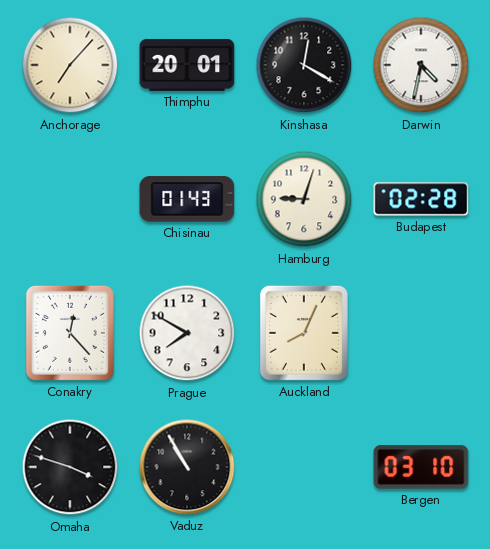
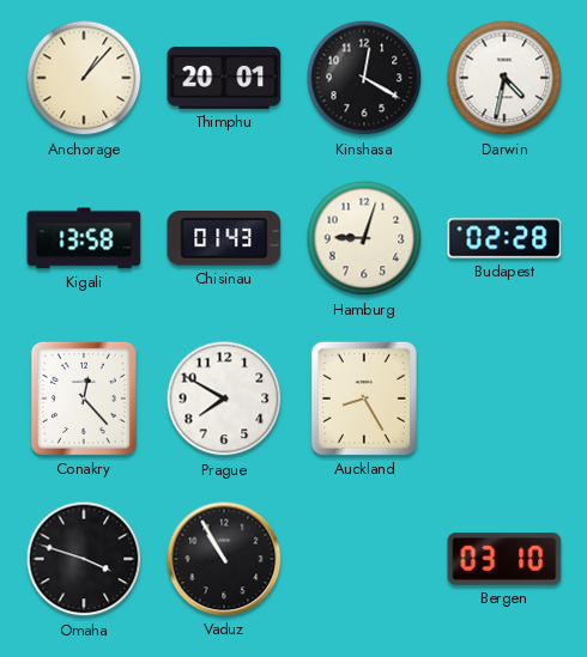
Anchorage: 7:07 -> 1:07 (84, 78)
Kigali: none -> 13:58 (84, 238)
Auckland: 8:04 -> 8:25 (364, 399)
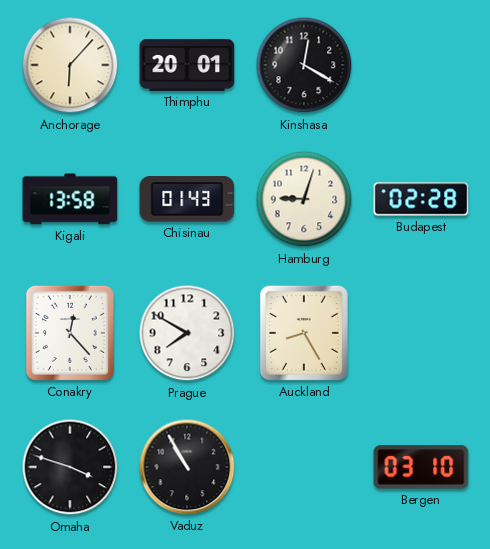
Anchorage: 1:07 -> 6:07 (70, 65)
Darwin: 4:32 -> none (504, 78)
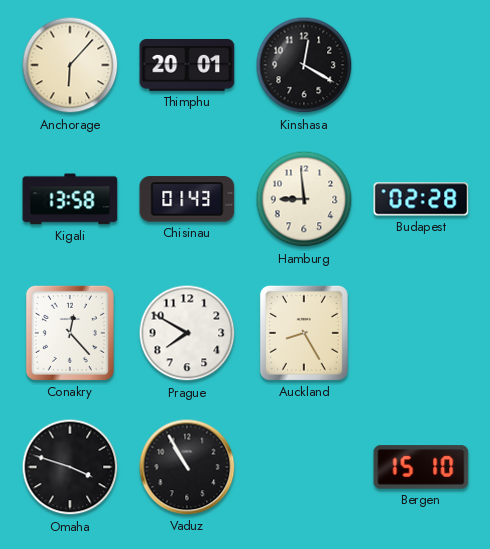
Hamburg: 9:03 -> 8:59 (304, 199)
Bergen: 03:10 -> 15:10 (421, 467)
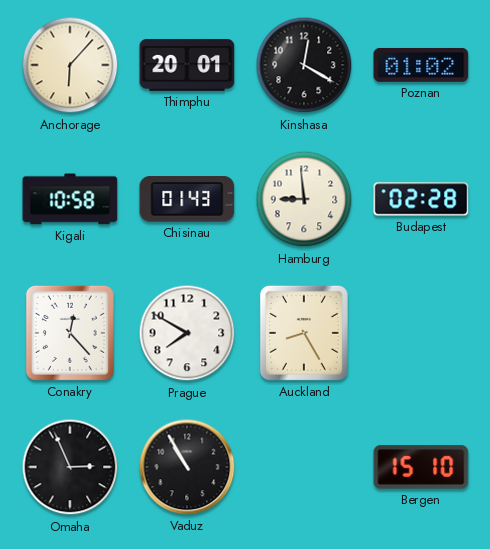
Poznan: none -> 01:02 (421, 65)
Kigali: 13:58 -> 10:58 (70, 199)
Omaha: 3:48 -> 2:56 (70, 467)
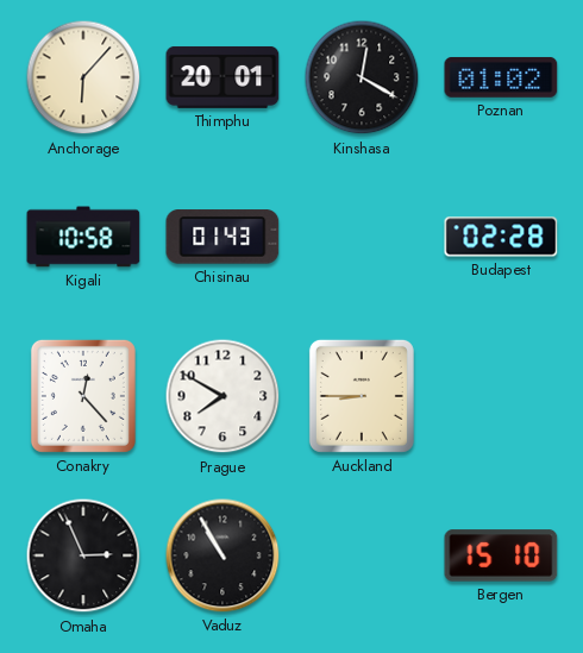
Hamburg: 8:59 -> none (304, 199)
Auckland: 8:25 -> 8:45 (362, 396)
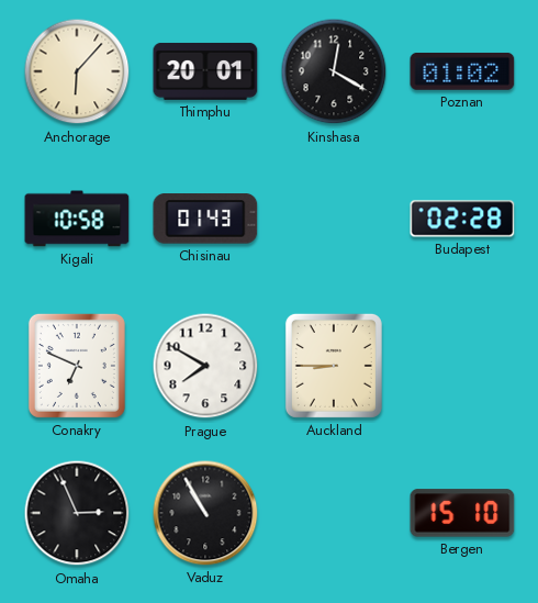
Conakry: 12:23 -> 6:49 (77, 366)
